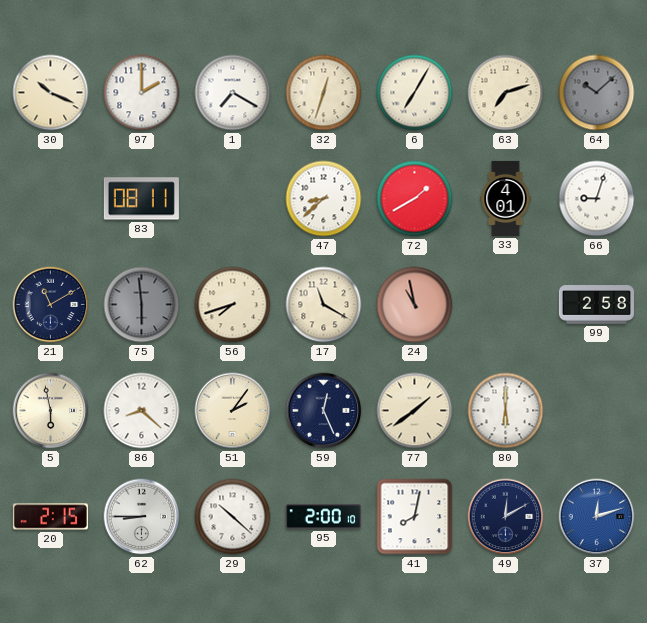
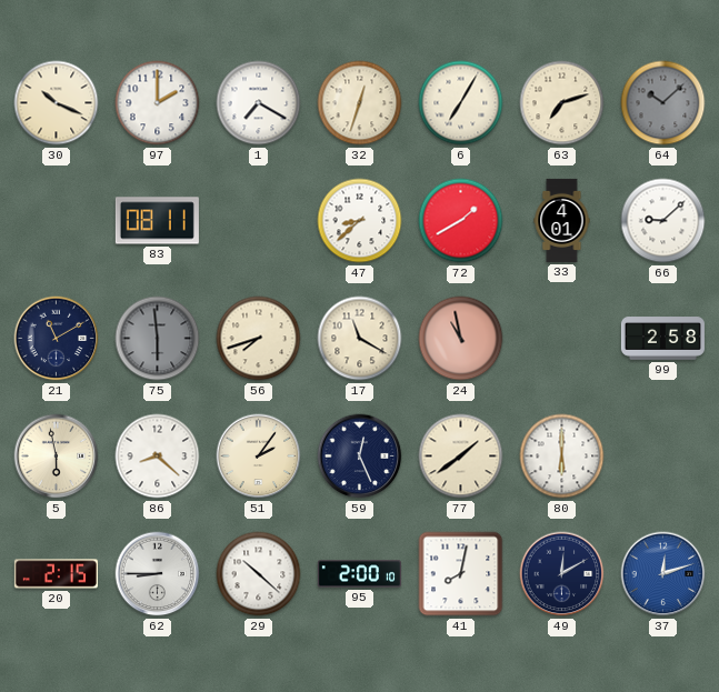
66: 9:03 -> 9:08 (663, 221)
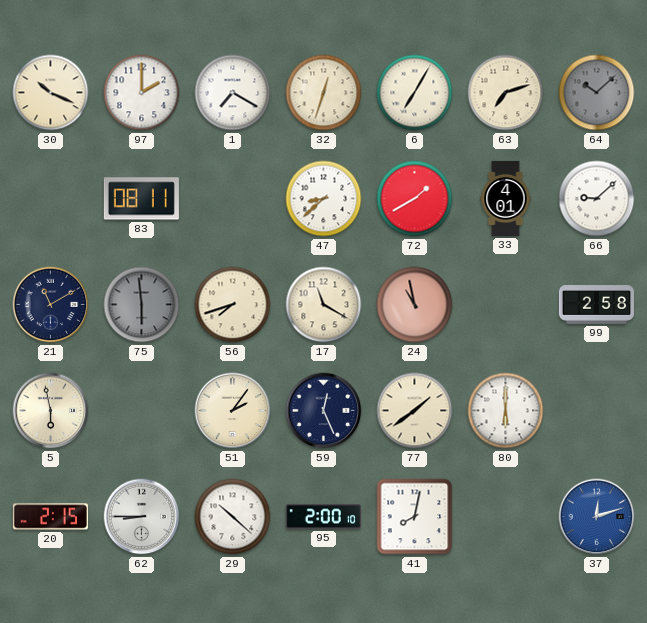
86: 8:22 -> none (158, 457)
49: 12:10 -> none (562, 574)
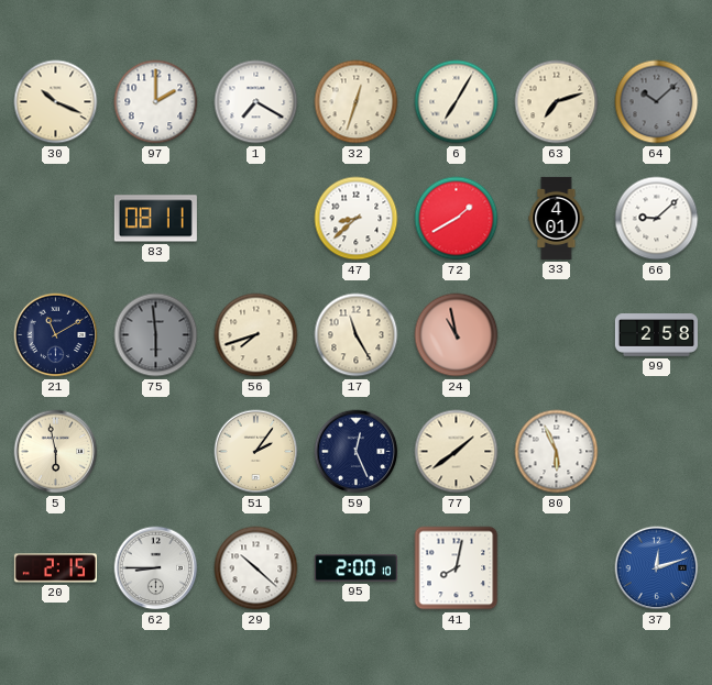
17: 11:20 -> 11:25 (357, 335)
80: 6:00 -> 5:56 (557, 452)
